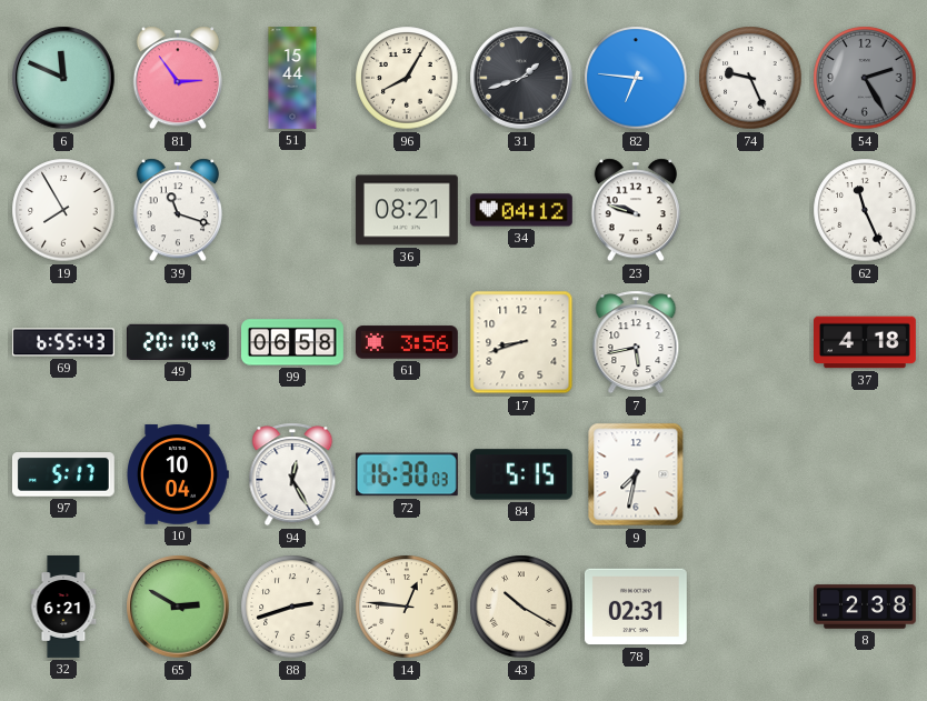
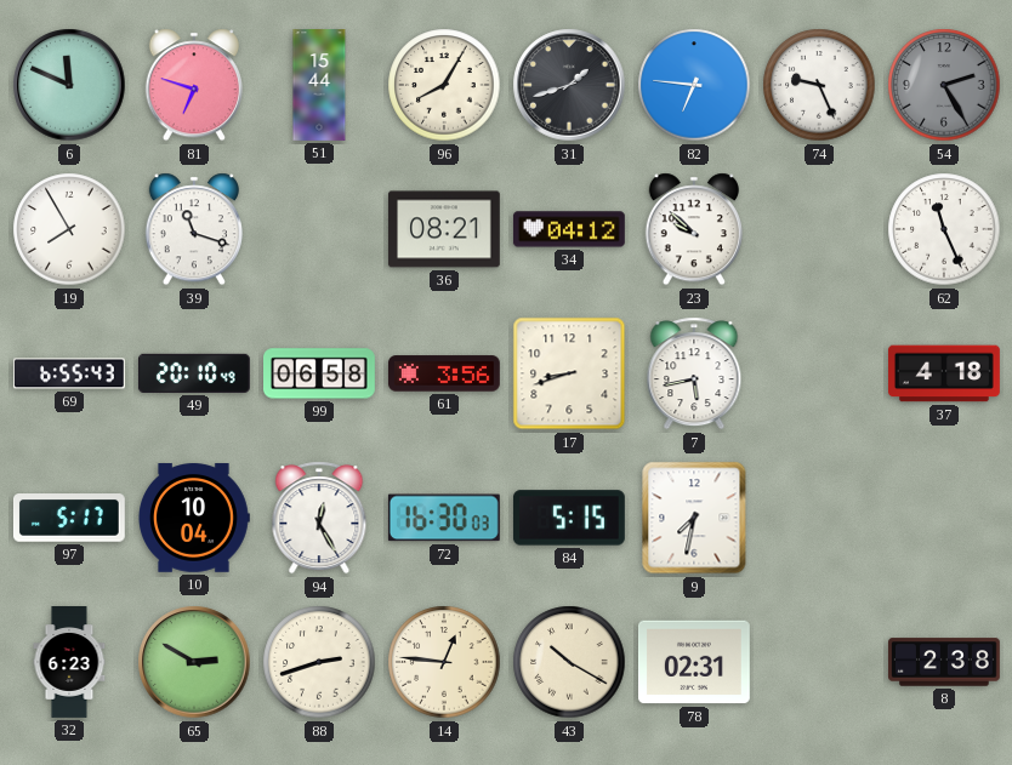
81: 2:54 -> 6:48 (194, 85)
23: 9:48 -> 9:52 (694, 229)
32: 6:21 -> 6:23 (69, 663)
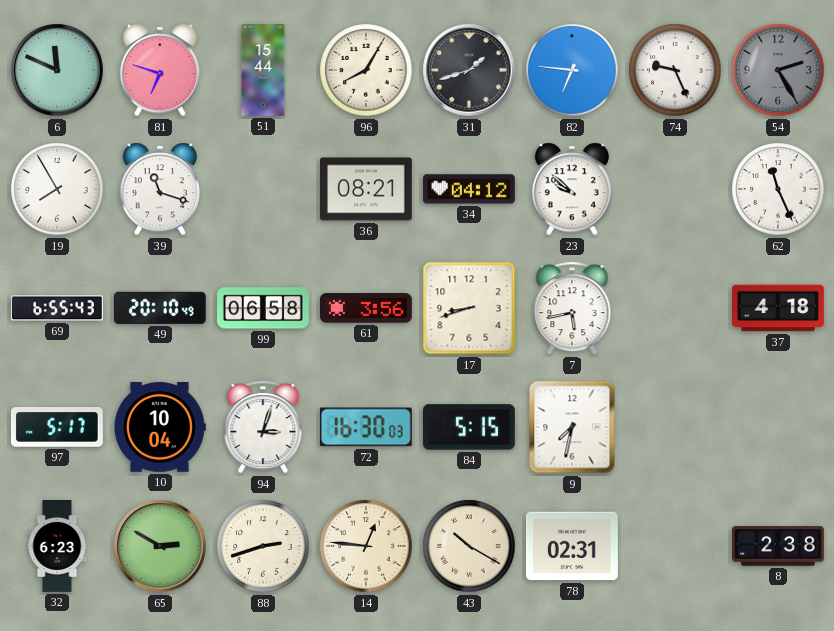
94: 12:25 -> 3:03 (263, 427)
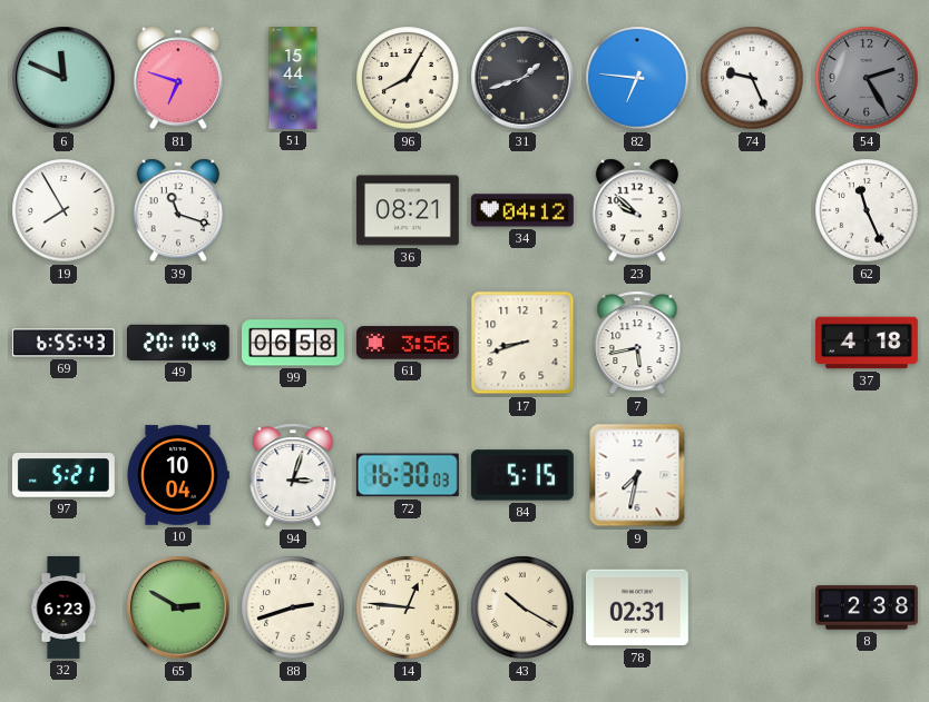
97: 5:17 -> 5:21 (63, 476)
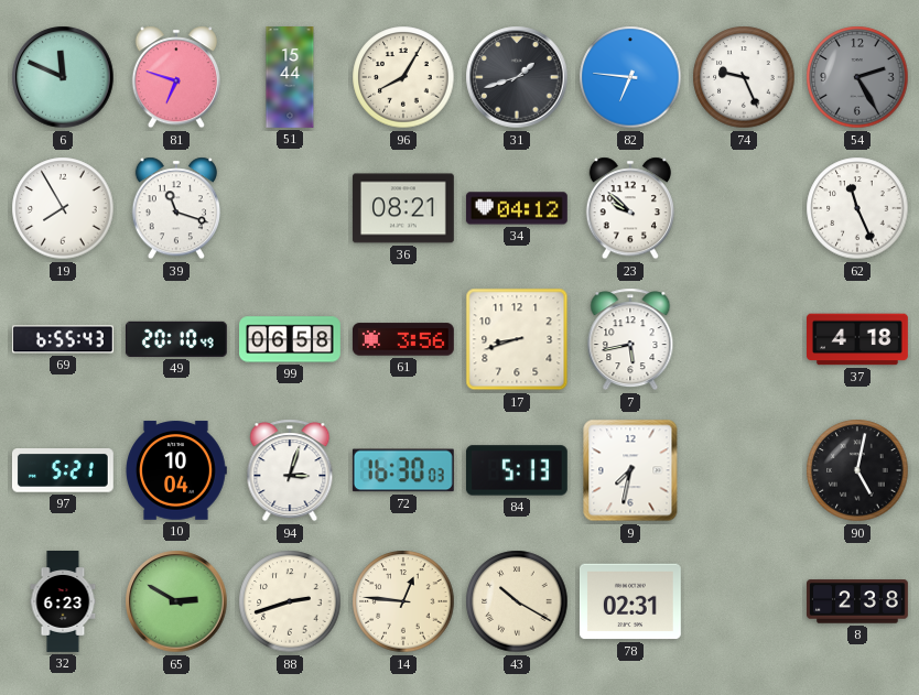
84: 5:15 -> 5:13 (517, 470)
90: none -> 5:02 (857, 470)
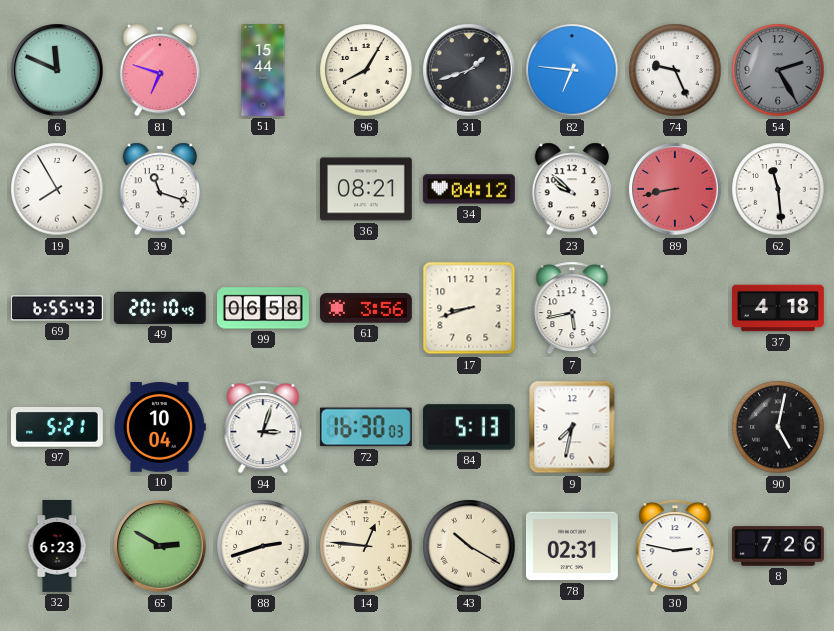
89: none -> 8:43 (675, 189)
62: 11:26 -> 11:29 (778, 189)
30: none -> 2:47 (675, 546)
8: 2:38 -> 7:26 (779, 546)
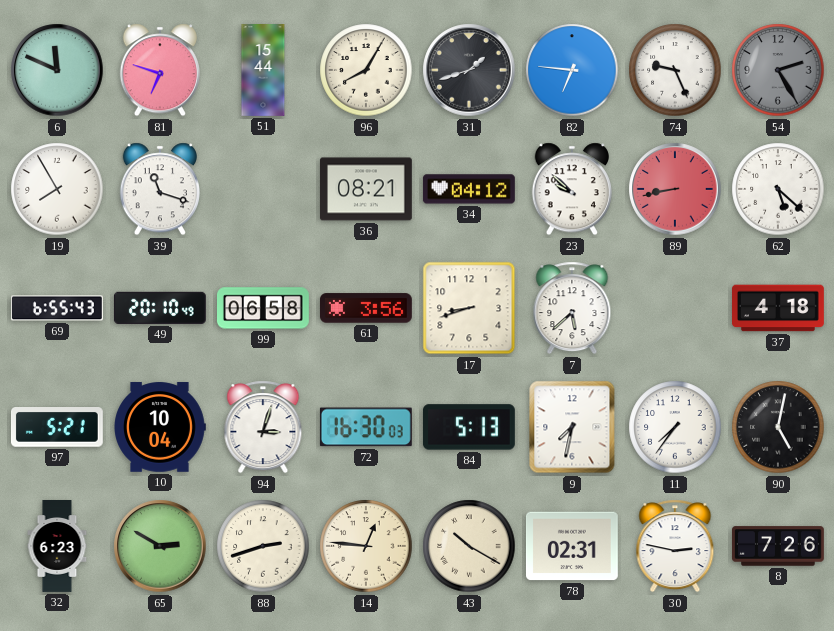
62: 11:29 -> 5:22 (778, 189)
7: 5:43 -> 5:38 (572, 308)
11: none -> 7:36 (675, 427)
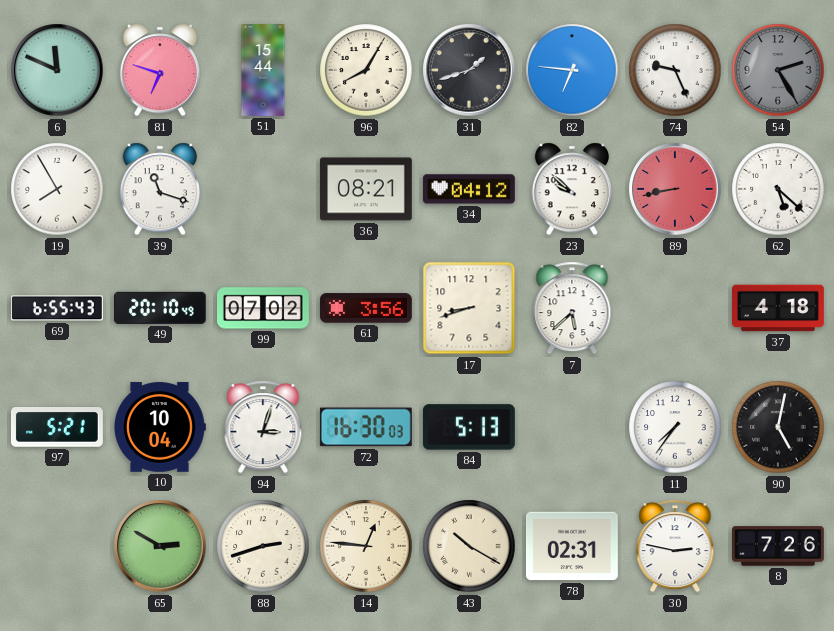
99: 06:58 -> 07:02 (264, 308)
9: 7:32 -> none (572, 427)
32: 6:23 -> none (57, 547)
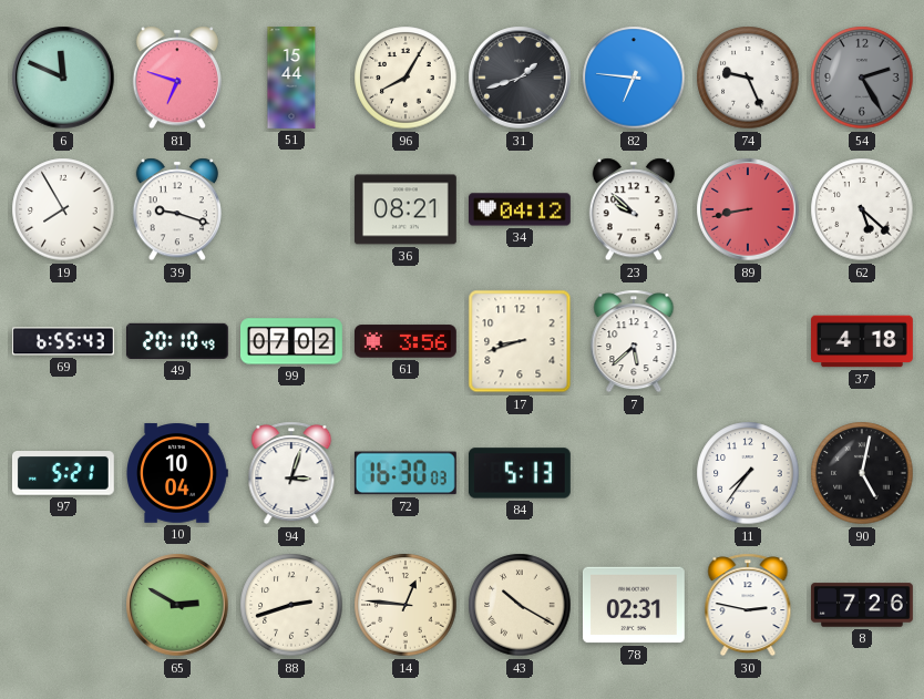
39: 11:18 -> 9:18 (177, 209)
